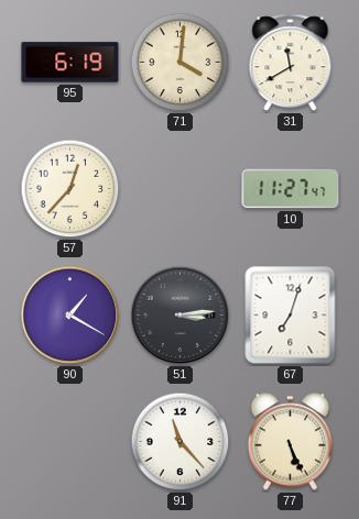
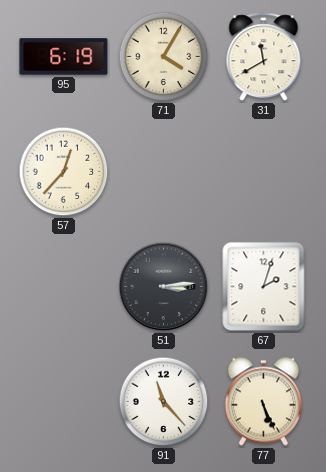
71: 4:01 -> 4:05 (164, 57)
10: 11:27 -> none (291, 189)
90: 1:20 -> none (70, 316)
67: 7:03 -> 2:03 (264, 287)
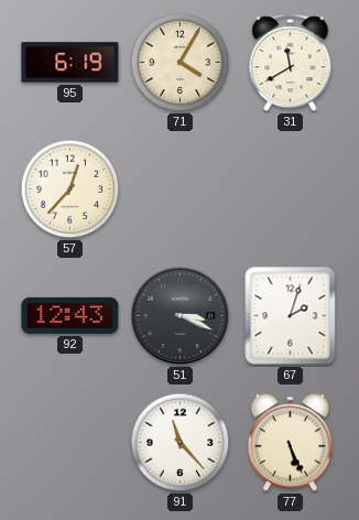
92: none -> 12:43 (70, 315)
51: 3:14 -> 3:19 (181, 316)
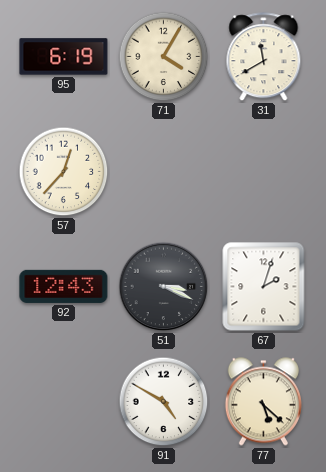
91: 11:23 -> 4:50 (164, 402)
77: 5:26 -> 5:22 (263, 402)
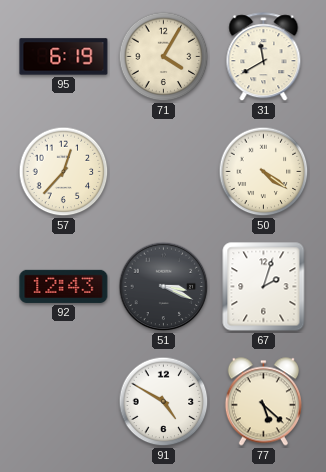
50: none -> 4:21 (264, 172)
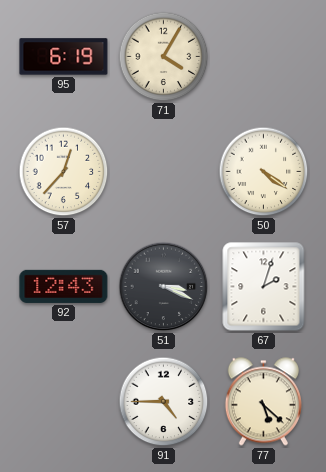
31: 11:40 -> none (264, 57)
91: 4:50 -> 4:45 (164, 402)
